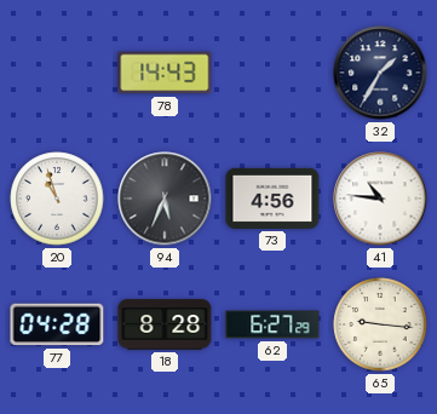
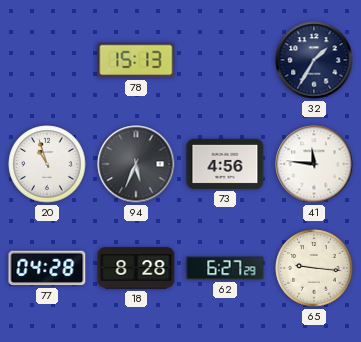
78: 14:43 -> 15:13 (136, 60)
41: 10:46 -> 11:46 (314, 164)
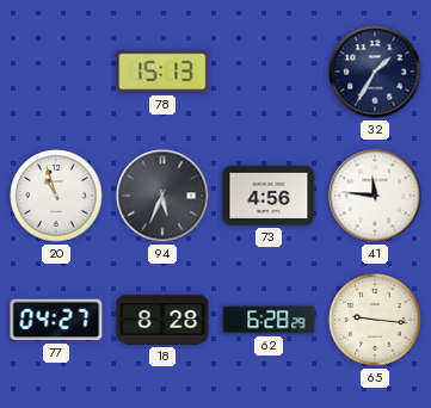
77: 04:28 -> 04:27 (56, 320)
62: 6:27 -> 6:28 (269, 320)
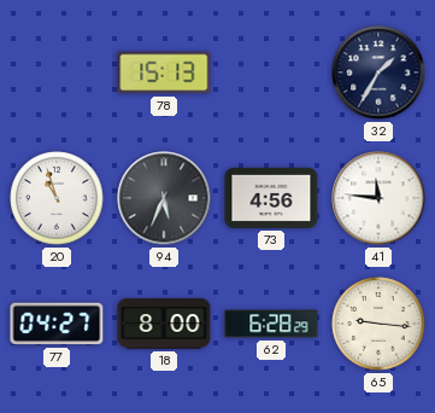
18: 8:28 -> 8:00 (164, 324)
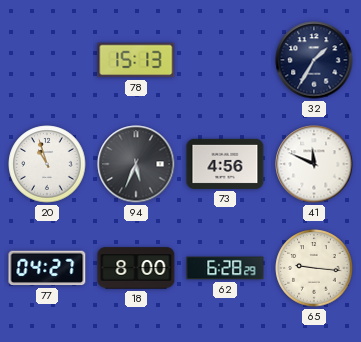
41: 11:46 -> 11:49 (314, 164)
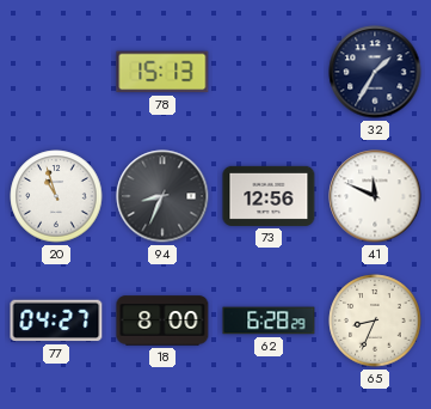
94: 5:34 -> 8:34 (162, 196)
73: 4:56 -> 12:56 (269, 196)
65: 9:16 -> 8:34 (375, 321)
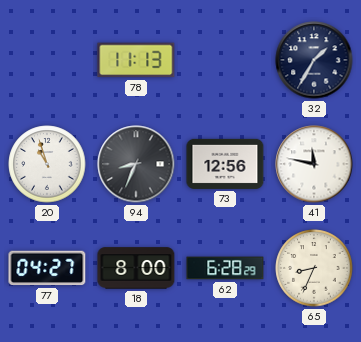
78: 15:13 -> 11:13 (136, 60)
41: 11:49 -> 11:47 (314, 164)
